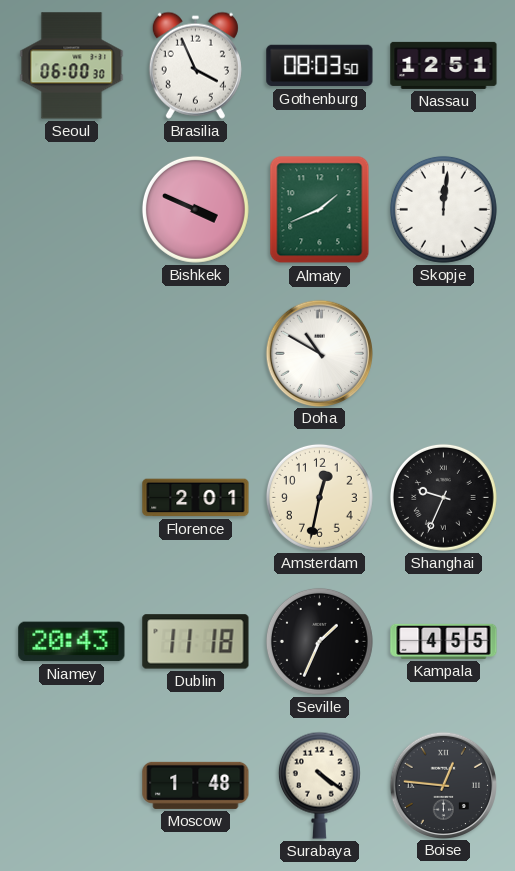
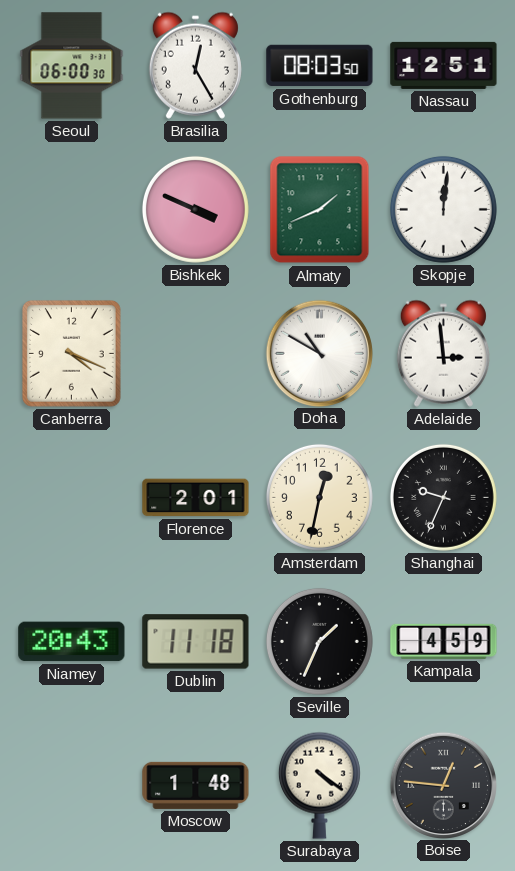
Brasilia: 3:56 -> 12:25 (195, 65)
Canberra: none -> 4:19 (71, 353)
Adelaide: none -> 2:59 (443, 353)
Kampala: 4:55 -> 4:59 (444, 641)
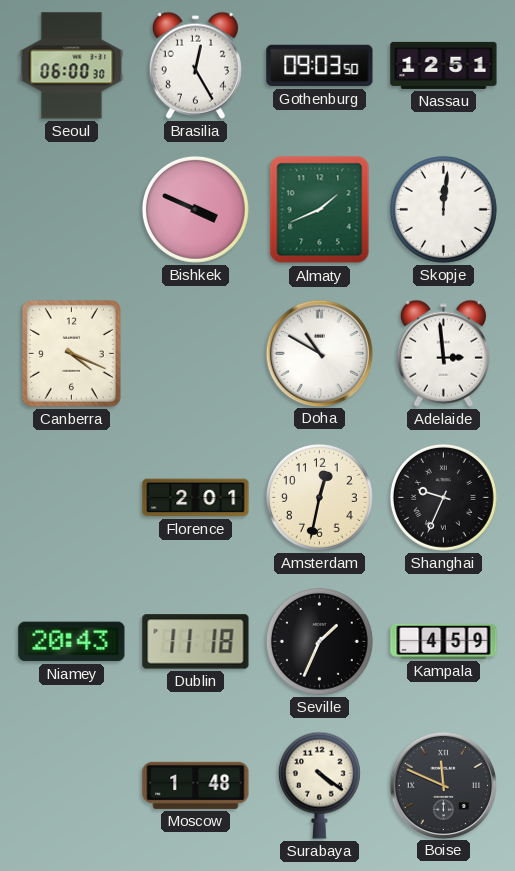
Gothenburg: 08:03 -> 09:03 (320, 66)
Boise: 12:46 -> 11:49 (443, 785)
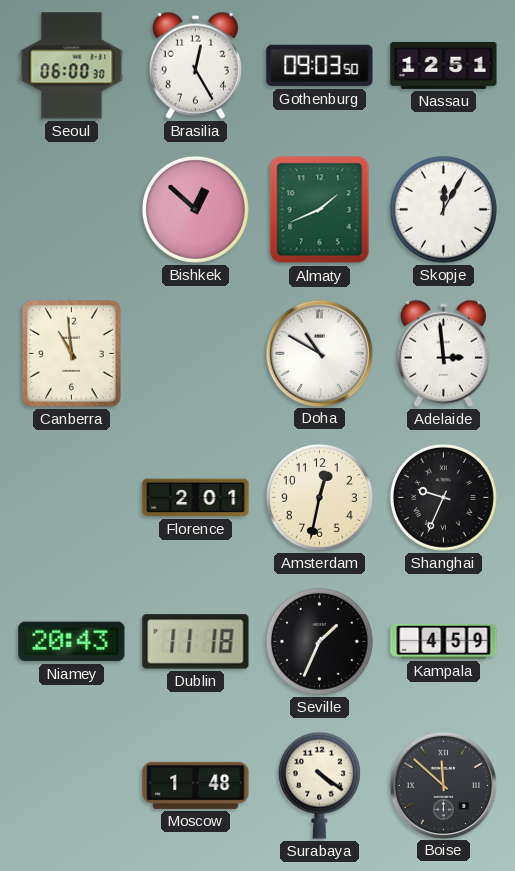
Bishkek: 3:49 -> 12:52 (195, 209)
Skopje: 12:01 -> 12:05 (443, 209)
Canberra: 4:19 -> 10:59 (71, 353)
Boise: 11:49 -> 11:52 (443, 785)
